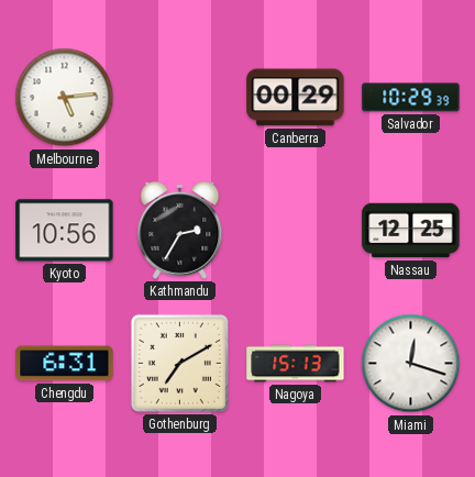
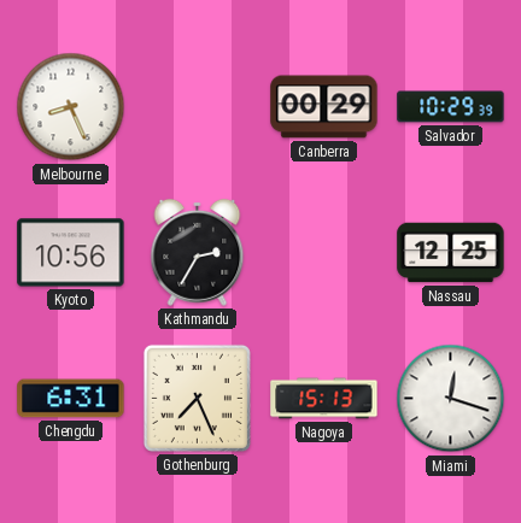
Melbourne: 5:14 -> 8:26 (71, 107)
Gothenburg: 7:10 -> 7:26 (197, 398)
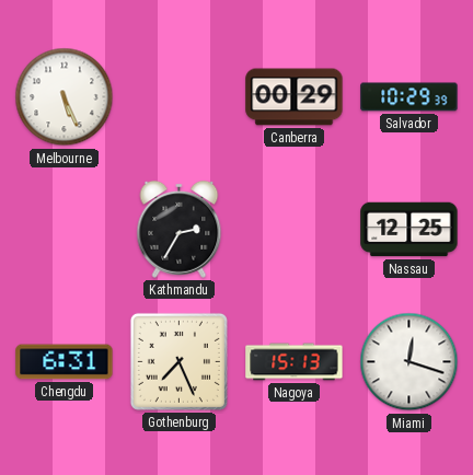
Melbourne: 8:26 -> 5:26 (65, 97)
Kyoto: 10:56 -> none (71, 253)
